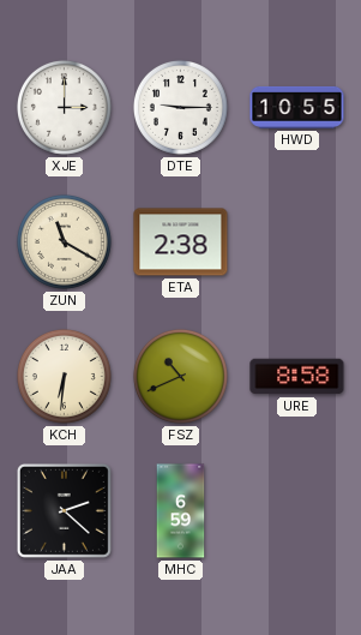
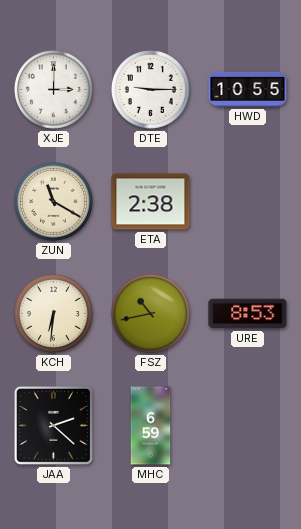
FSZ: 10:41 -> 10:43 (150, 313)
URE: 8:58 -> 8:53 (248, 314)
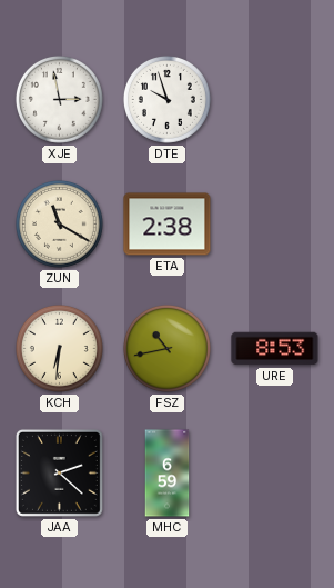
XJE: 3:00 -> 2:58 (59, 99)
DTE: 9:15 -> 9:57 (166, 99)
HWD: 10:55 -> none (248, 89)
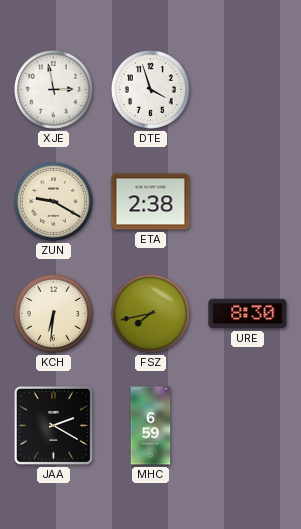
DTE: 9:57 -> 3:57 (150, 89)
ZUN: 11:20 -> 9:20 (53, 201)
FSZ: 10:43 -> 7:43 (150, 313)
URE: 8:53 -> 8:30 (248, 314)
JAA: 2:22 -> 2:20 (53, 425)
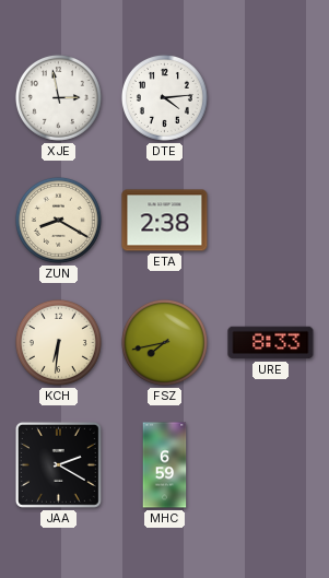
DTE: 3:57 -> 4:14 (164, 97)
ZUN: 9:20 -> 8:20 (58, 220)
URE: 8:30 -> 8:33 (271, 343)
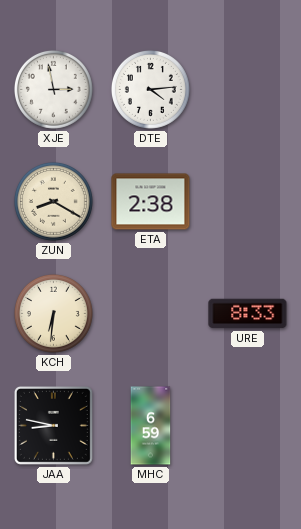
FSZ: 7:43 -> none (164, 342)
JAA: 2:20 -> 8:47 (53, 425)
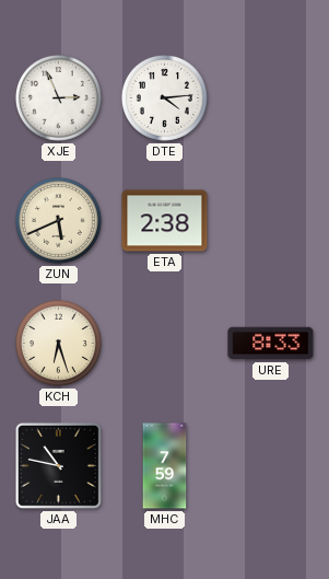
XJE: 2:58 -> 2:56 (58, 97)
ZUN: 8:20 -> 5:41 (58, 220)
KCH: 6:31 -> 6:27 (58, 343)
JAA: 8:47 -> 10:47 (58, 465)
MHC: 6:59 -> 7:59 (165, 466)
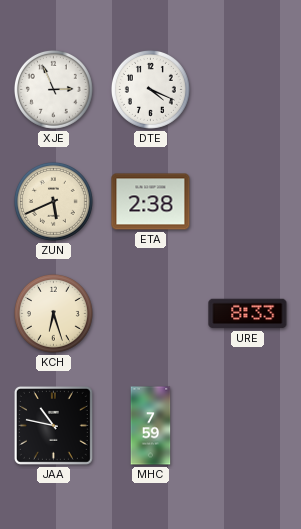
DTE: 4:14 -> 4:19 (150, 89)
